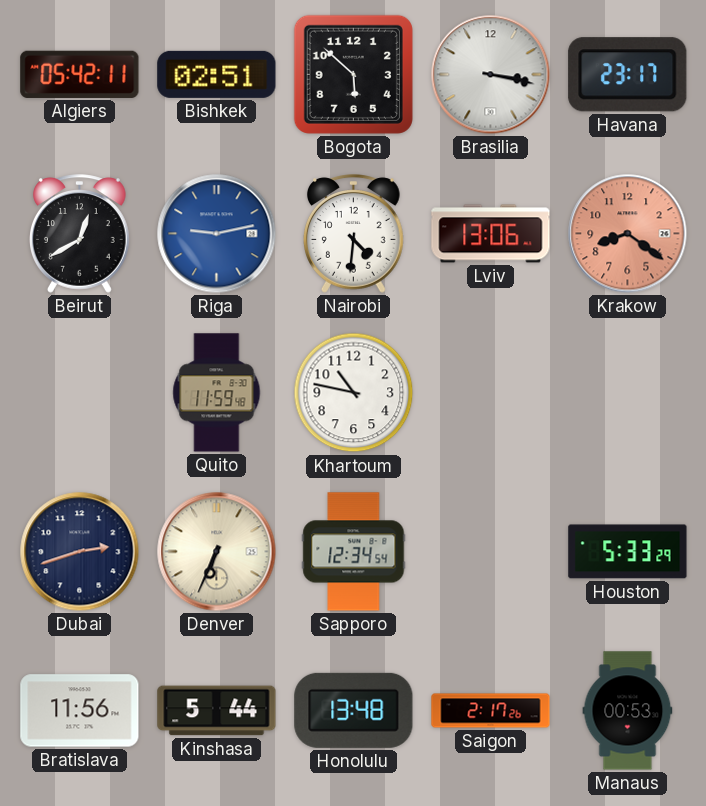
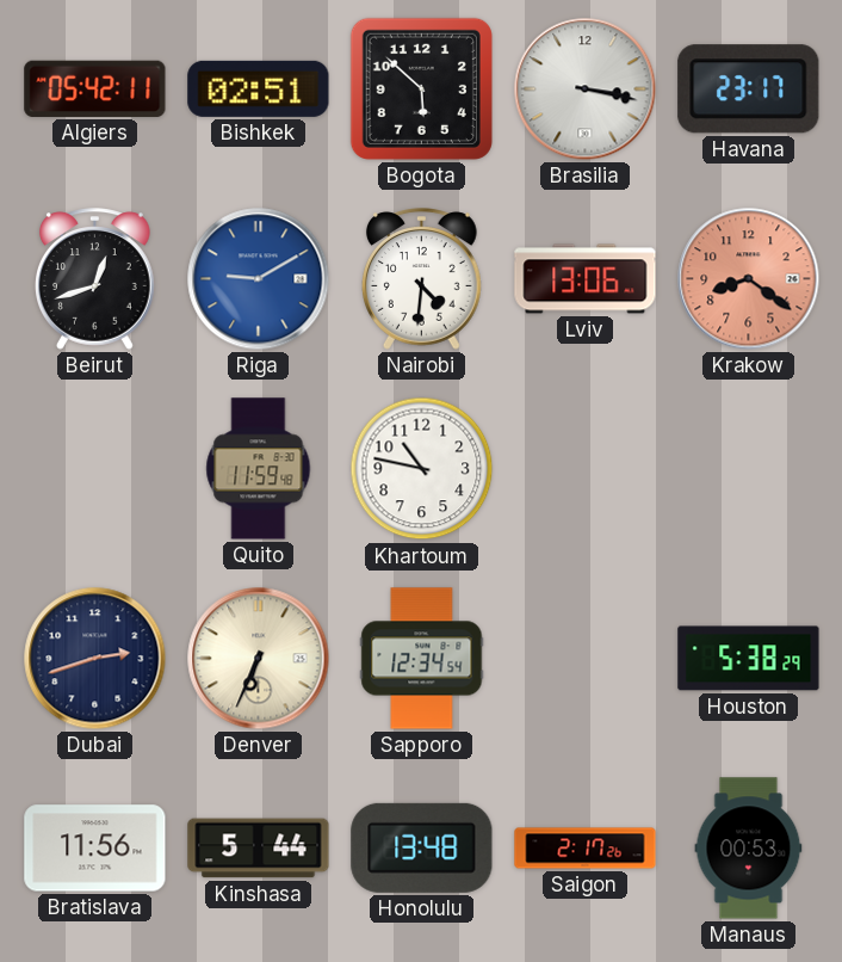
Beirut: 12:40 -> 12:42 (95, 279)
Riga: 9:13 -> 9:10 (259, 279)
Houston: 5:33 -> 5:38 (749, 659)
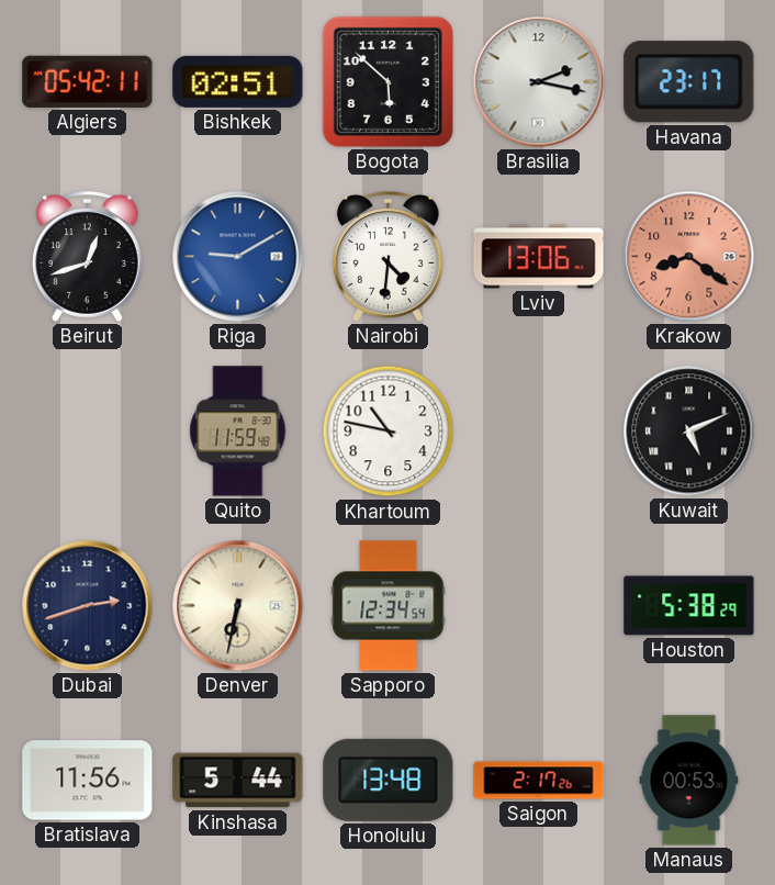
Brasilia: 3:17 -> 2:17 (539, 82)
Kuwait: none -> 5:11 (689, 432)
Denver: 6:34 -> 6:32 (238, 606)
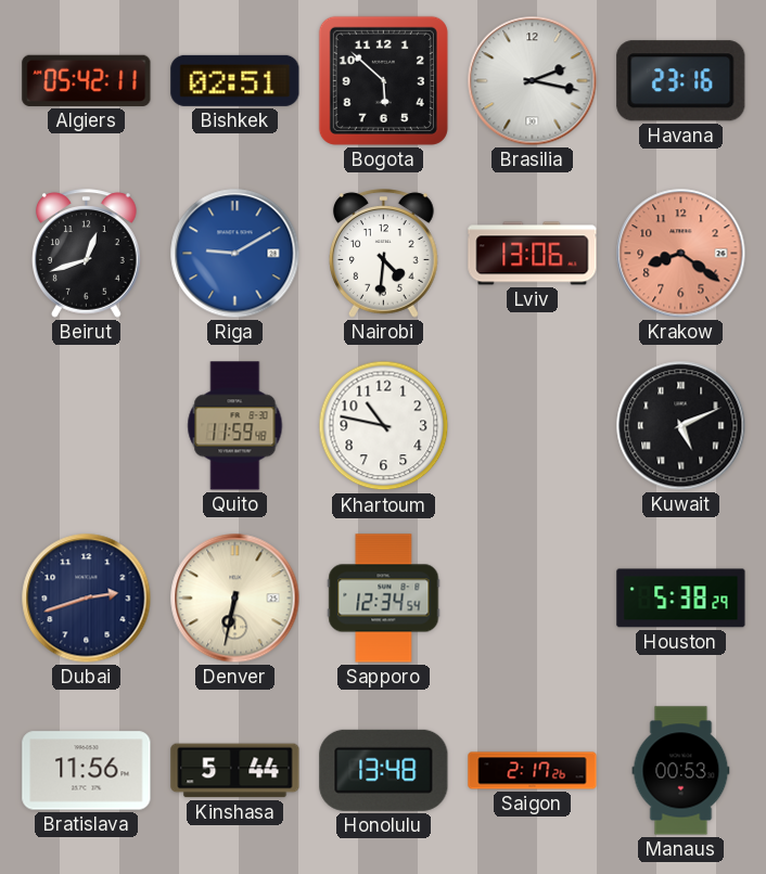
Havana: 23:17 -> 23:16 (681, 81)
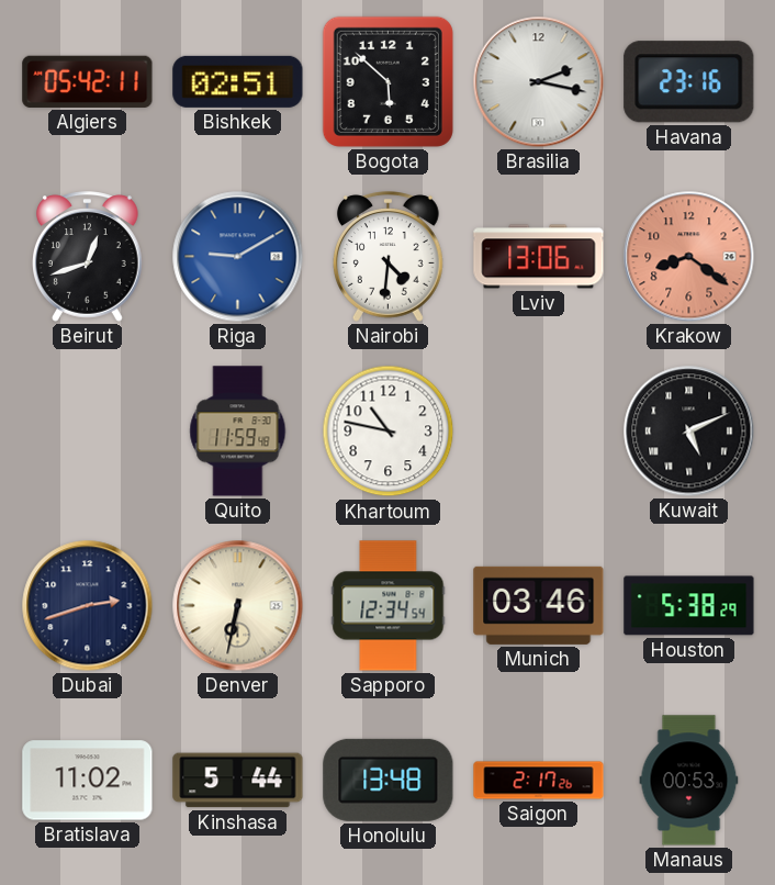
Munich: none -> 03:46 (539, 605)
Bratislava: 11:56 -> 11:02 (88, 781)
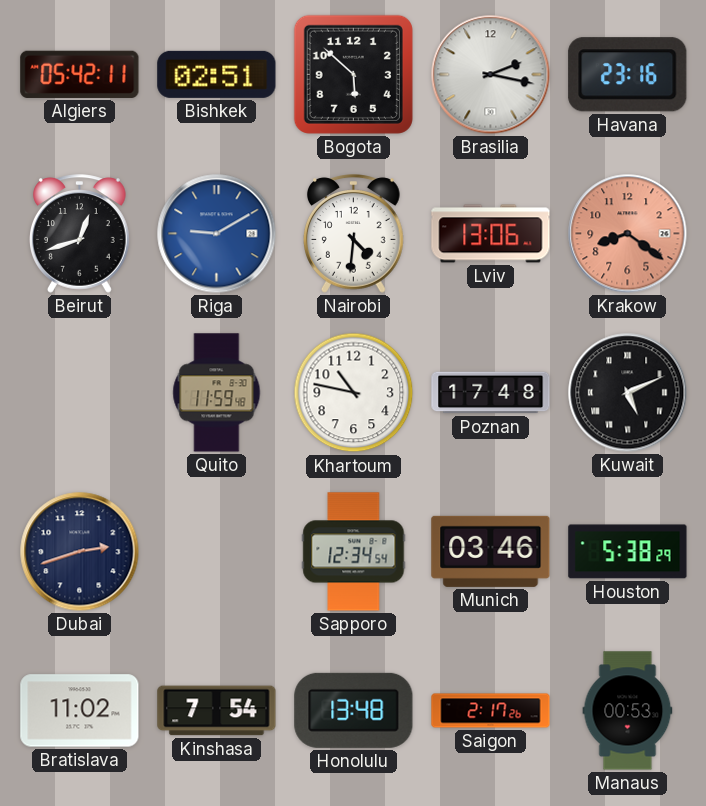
Poznan: none -> 17:48 (491, 393)
Denver: 6:32 -> none (238, 606)
Kinshasa: 5:44 -> 7:54 (217, 711)
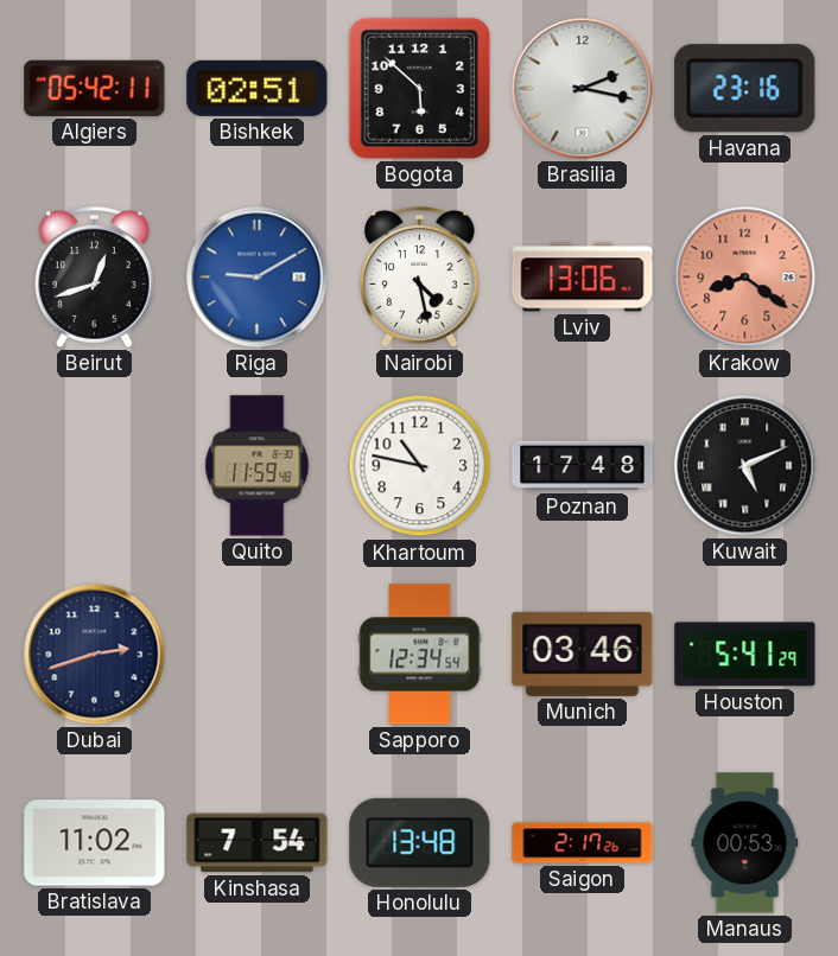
Nairobi: 4:31 -> 4:28 (420, 278)
Houston: 5:38 -> 5:41 (745, 655)
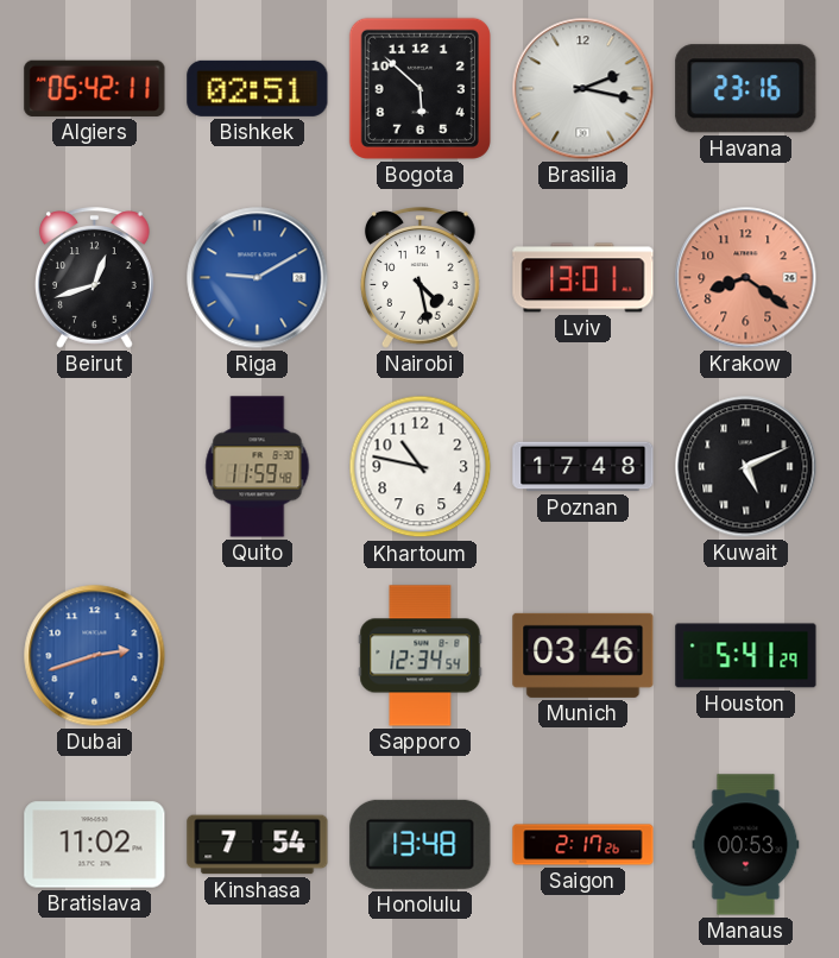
Lviv: 13:06 -> 13:01 (583, 278)
Dubai dial: navy -> blue (95, 656)
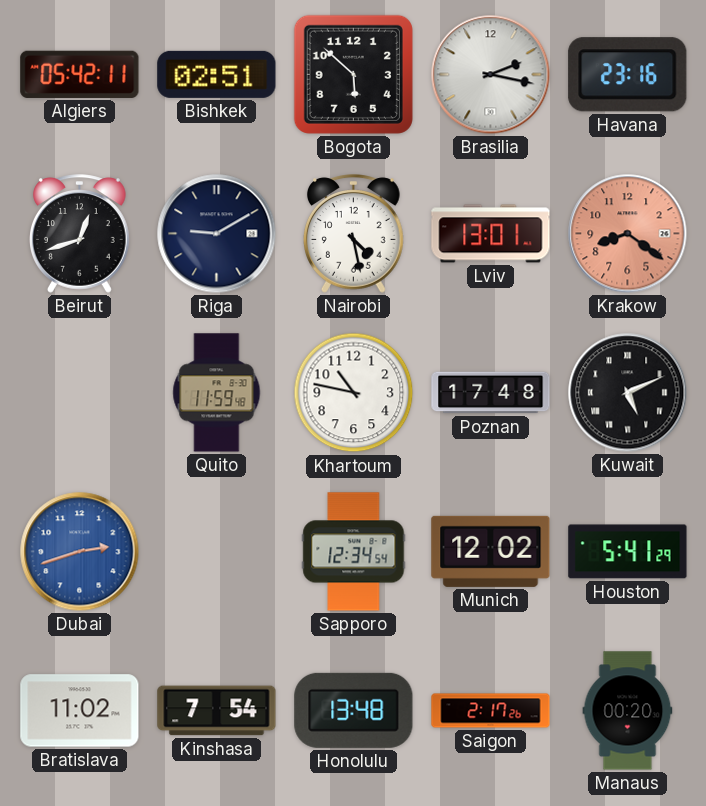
Riga dial: blue -> navy (217, 234)
Munich: 03:46 -> 12:02 (491, 551)
Manaus: 00:53 -> 00:20 (628, 711)
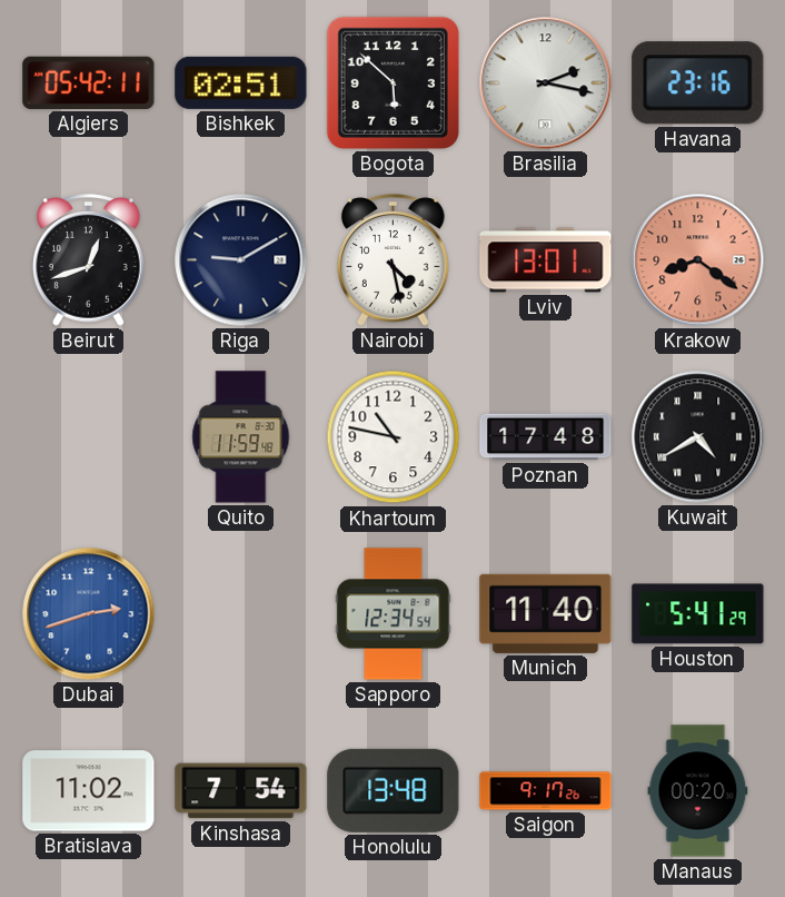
Kuwait: 5:11 -> 4:40 (698, 437)
Munich: 12:02 -> 11:40 (546, 613)
Saigon: 2:17 -> 9:17 (546, 791)
